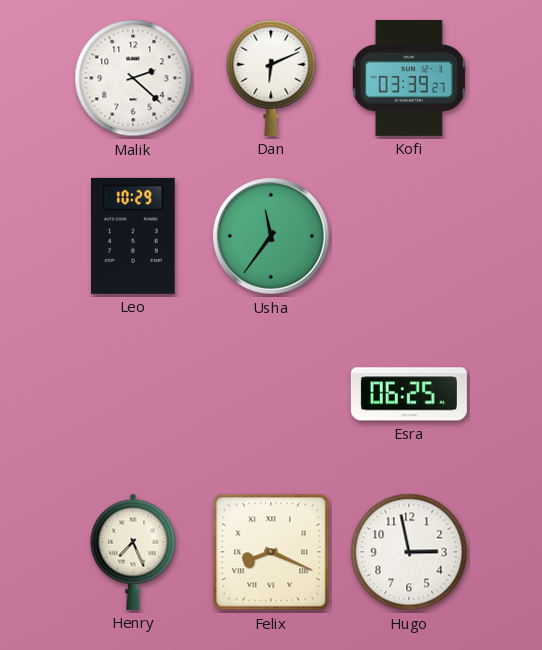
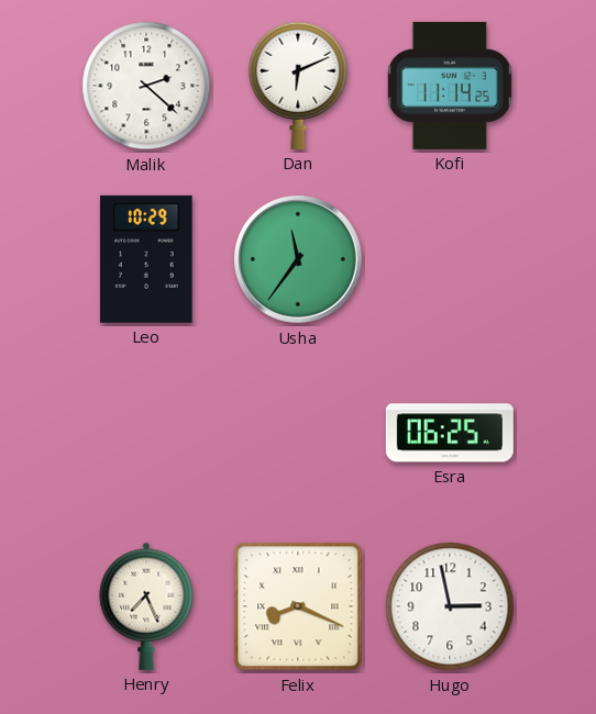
Kofi: 03:39 -> 11:14 (450, 86)
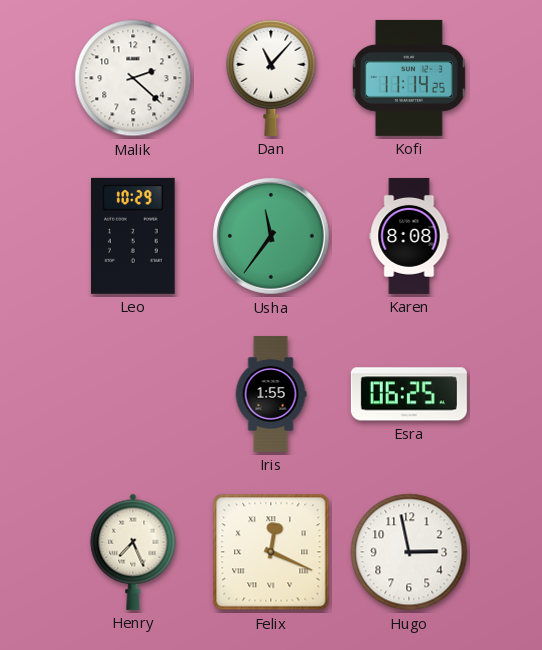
Dan: 6:11 -> 11:07 (271, 78)
Karen: none -> 8:08 (409, 236)
Iris: none -> 1:55 (271, 394)
Felix: 8:19 -> 12:19 (271, 552)
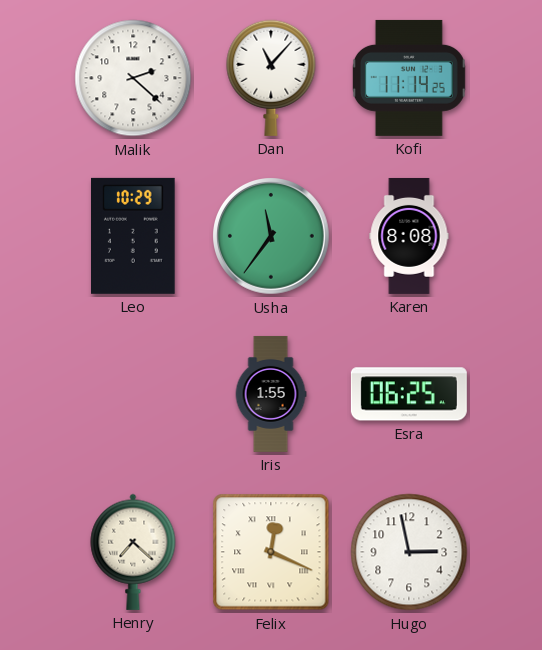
Henry: 7:26 -> 7:22 (133, 552)
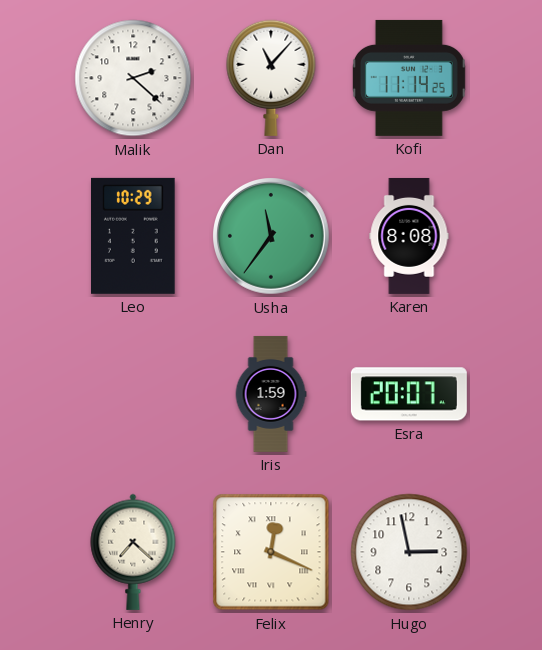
Iris: 1:55 -> 1:59 (271, 394)
Esra: 06:25 -> 20:07 (409, 394)
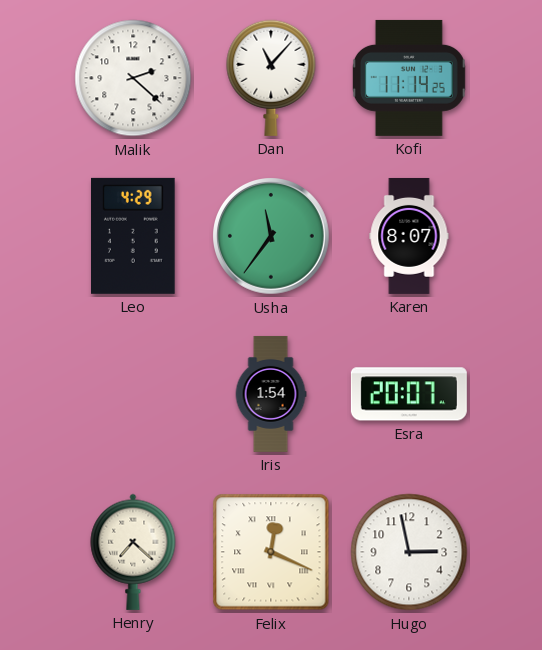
Leo: 10:29 -> 4:29 (134, 236)
Karen: 8:08 -> 8:07 (409, 236)
Iris: 1:59 -> 1:54 (271, 394)
